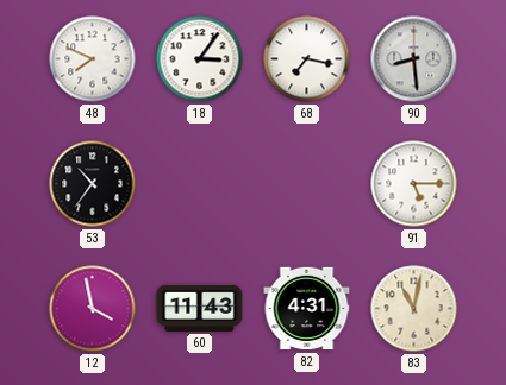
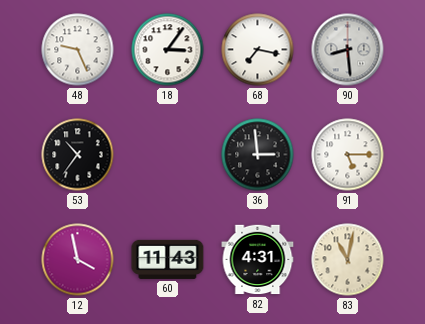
48: 7:49 -> 9:26 (78, 50)
36: none -> 2:59 (258, 155)
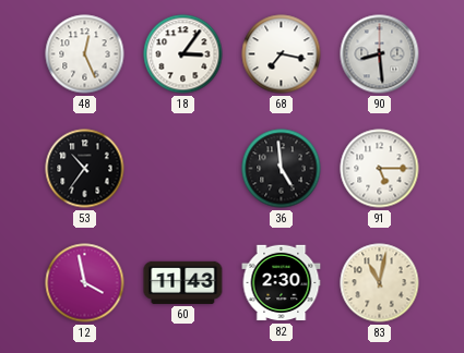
48: 9:26 -> 12:26 (85, 54)
36: 2:59 -> 4:59 (282, 169)
82: 4:31 -> 2:30 (282, 283)
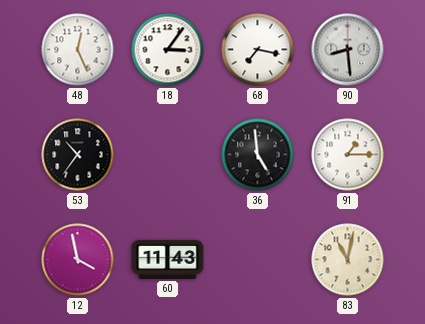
91: 5:15 -> 1:15 (348, 155)
82: 2:30 -> none (282, 283)
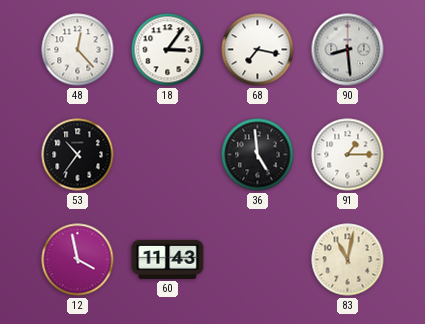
48: 12:26 -> 12:23 (78, 50)
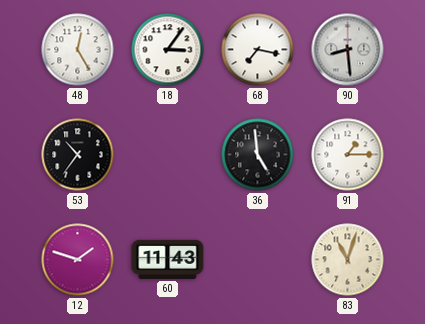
48: 12:23 -> 12:25 (78, 50)
12: 3:58 -> 1:48 (78, 260)
83: 11:02 -> 11:03 (348, 260)
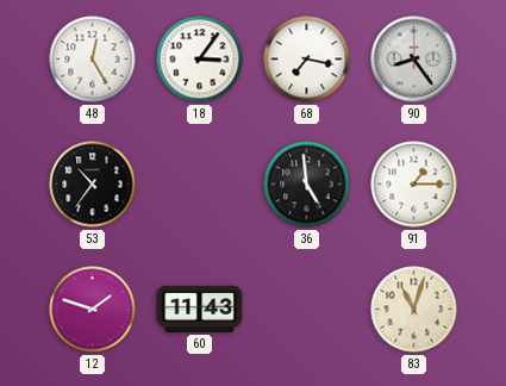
90: 8:29 -> 8:24 (414, 60)
